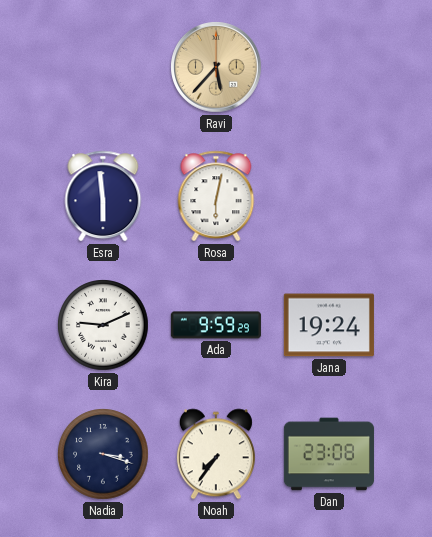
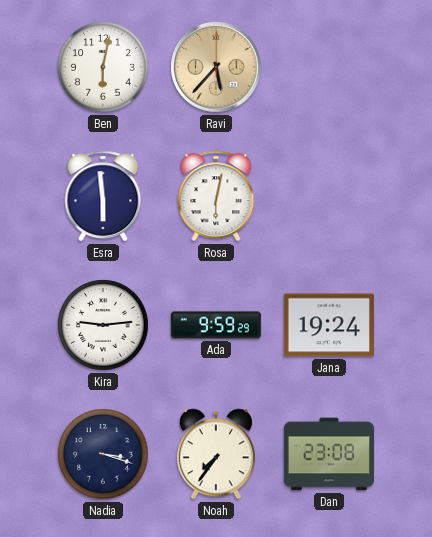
Ben: none -> 6:02 (103, 67)
Kira: 9:11 -> 9:14 (103, 325)
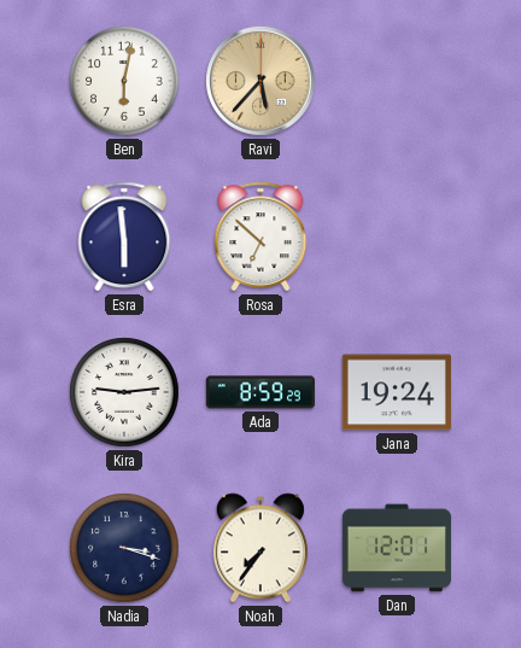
Rosa: 6:02 -> 6:52 (260, 237)
Ada: 9:59 -> 8:59 (260, 392)
Dan: 23:08 -> 12:01 (397, 548)
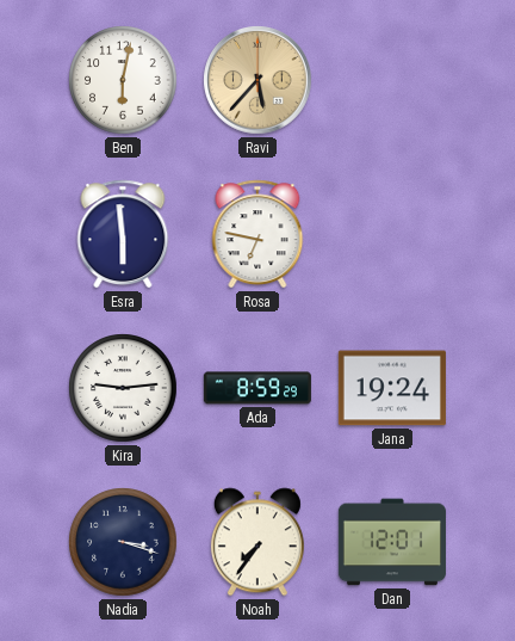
Rosa: 6:52 -> 6:47 (257, 234)
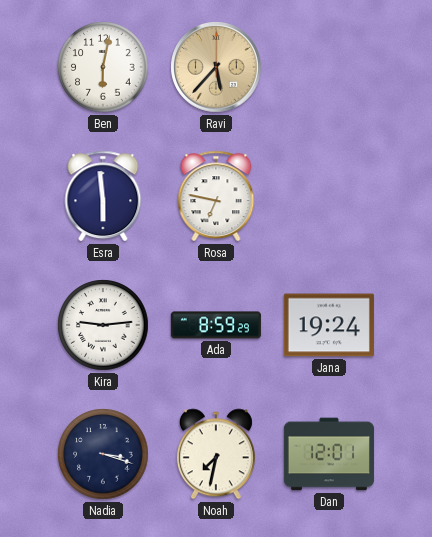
Noah: 7:36 -> 7:32 (216, 454)
